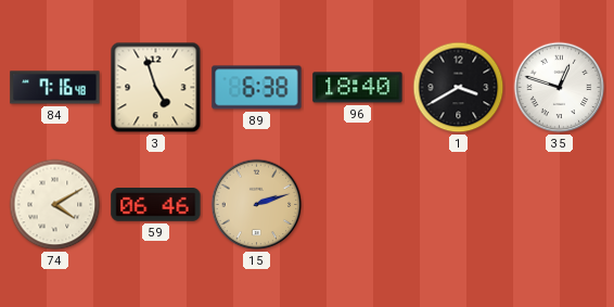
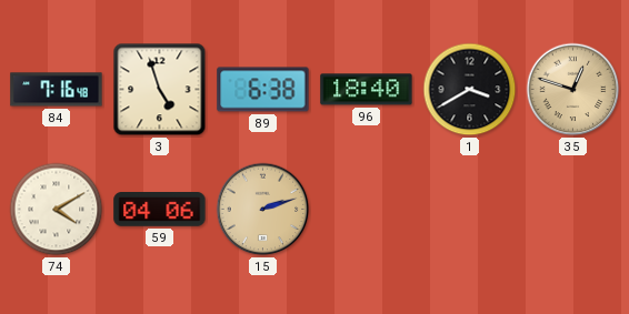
35 dial: white -> champagne (573, 90)
59: 06:46 -> 04:06 (160, 210)
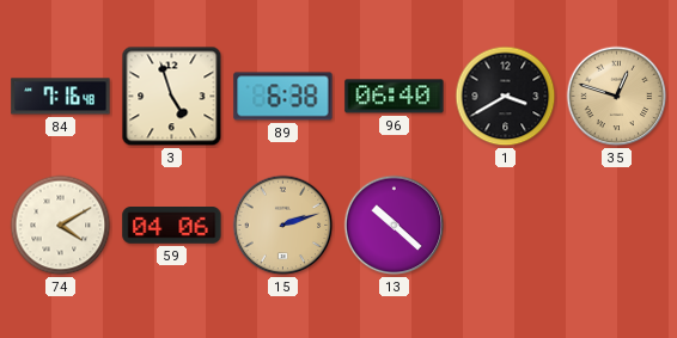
96: 18:40 -> 06:40 (395, 97)
13: none -> 10:22 (395, 226)
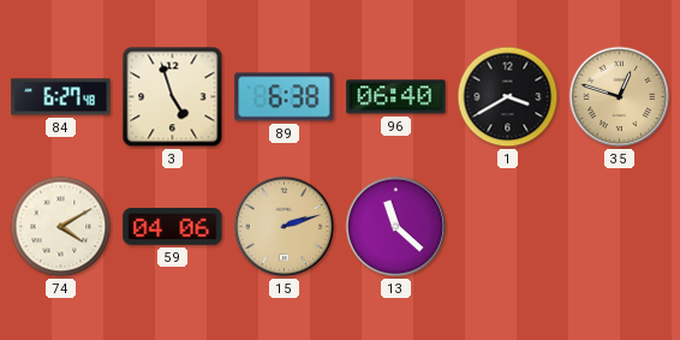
84: 7:16 -> 6:27 (61, 97)
13: 10:22 -> 11:22 (396, 227)
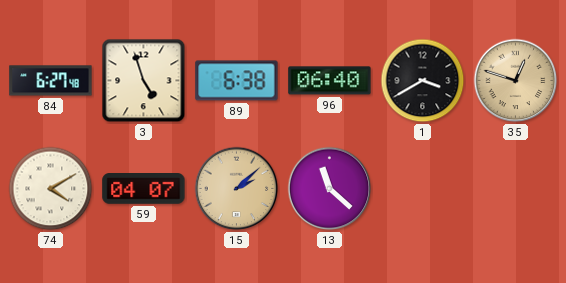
59: 04:06 -> 04:07 (144, 189)
15: 2:12 -> 2:08 (237, 189)
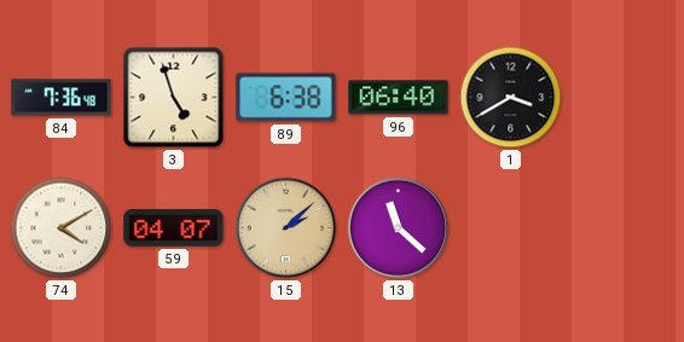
84: 6:27 -> 7:36 (62, 98)
35: 12:48 -> none (516, 81)
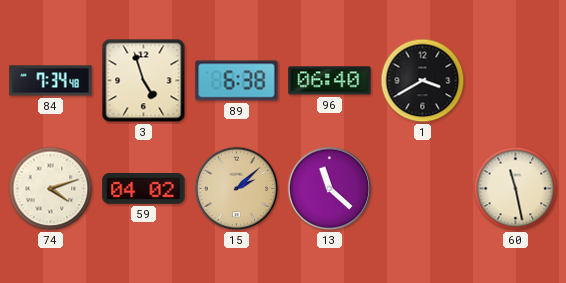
84: 7:36 -> 7:34 (51, 81)
74: 4:10 -> 4:12 (51, 189)
59: 04:07 -> 04:02 (144, 189)
60: none -> 11:28 (516, 189)
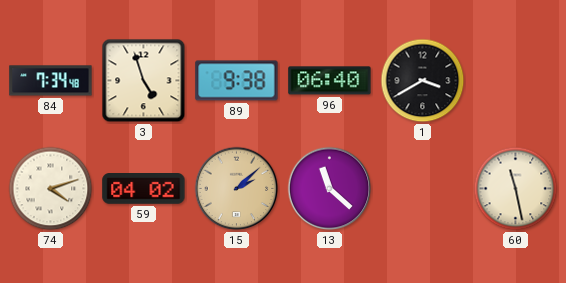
89: 6:38 -> 9:38 (237, 81)
